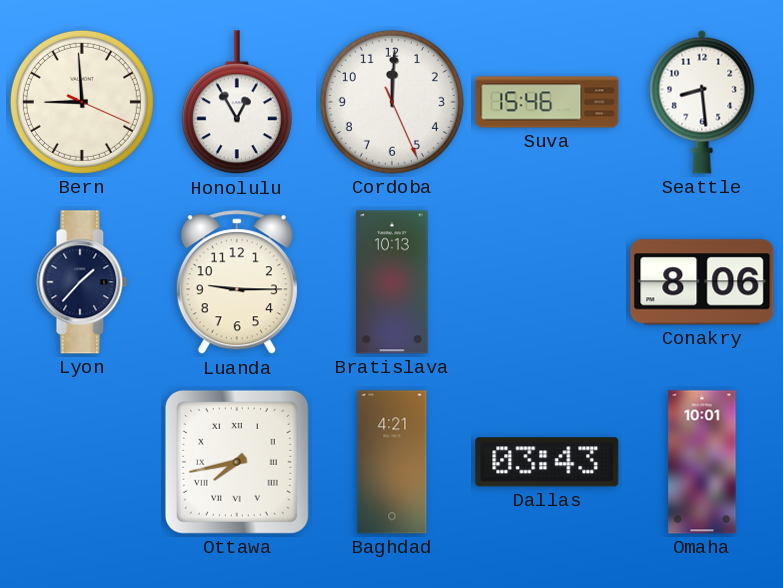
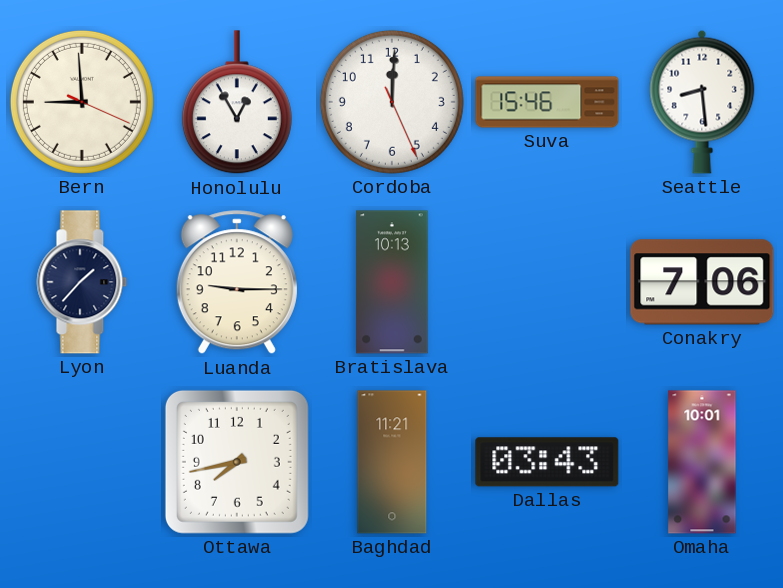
Conakry: 8:06 -> 7:06 (702, 282)
Ottawa numerals: Roman -> Arabic (237, 462)
Baghdad: 4:21 -> 11:21 (392, 462)
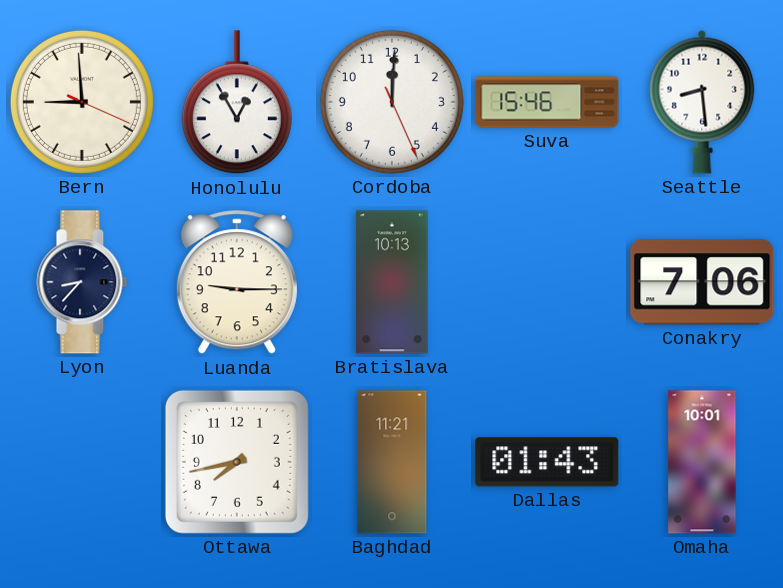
Lyon: 1:37 -> 8:37 (82, 282)
Dallas: 03:43 -> 01:43 (547, 462)
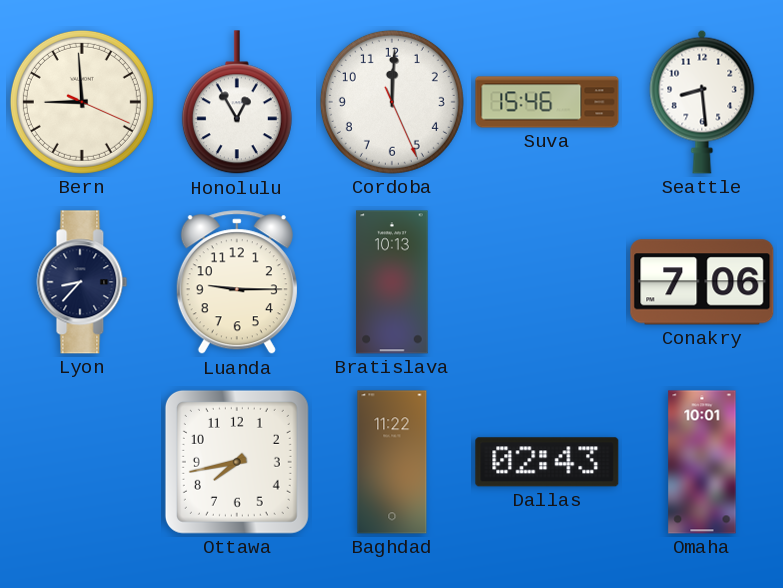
Baghdad: 11:21 -> 11:22 (392, 462)
Dallas: 01:43 -> 02:43 (547, 462)
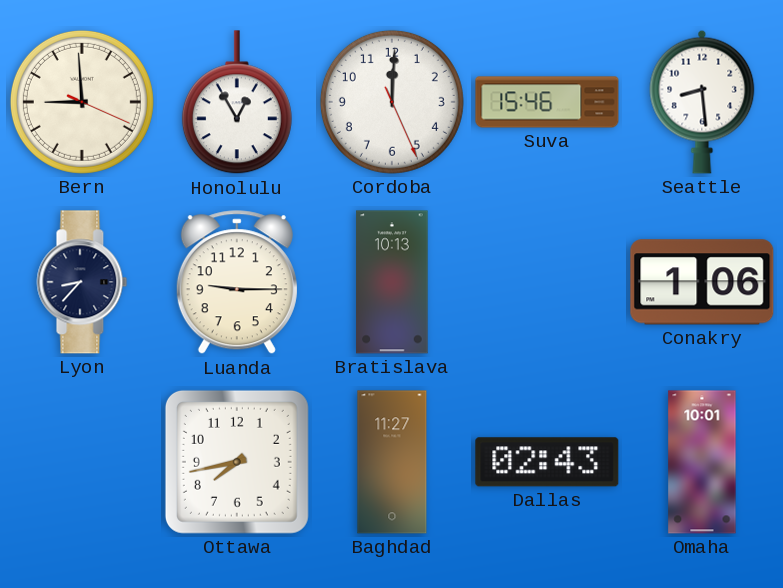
Conakry: 7:06 -> 1:06 (702, 282)
Baghdad: 11:22 -> 11:27 (392, 462)
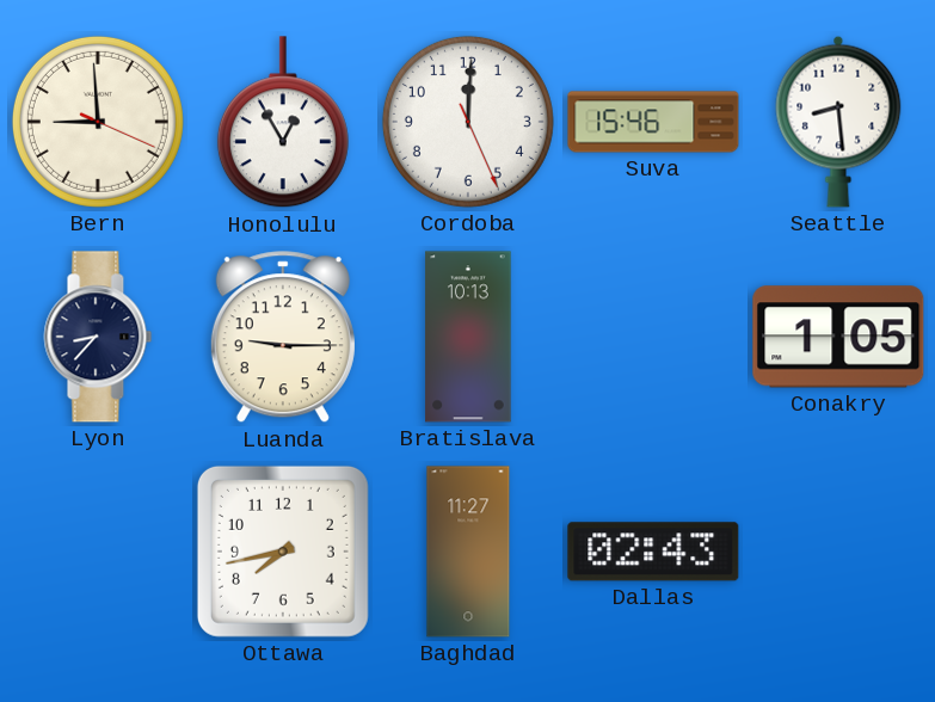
Conakry: 1:06 -> 1:05 (838, 337)
Omaha: 10:01 -> none (702, 462)
